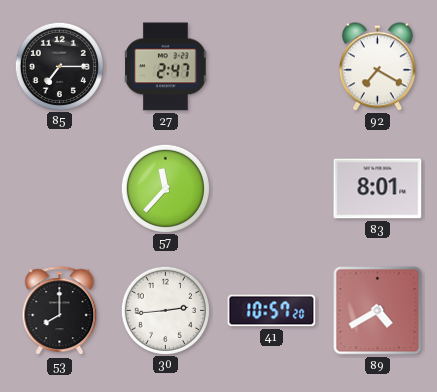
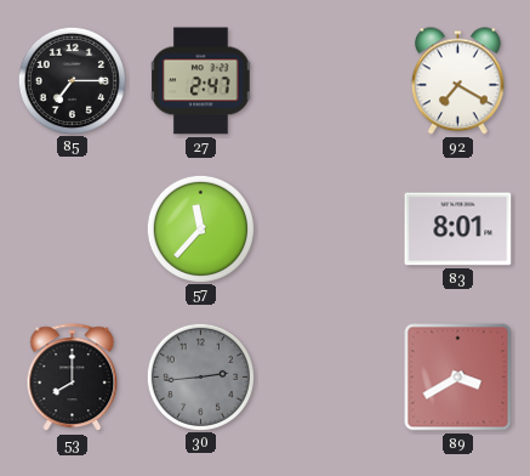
30 dial: white -> grey (200, 376)
41: 10:57 -> none (272, 311)
89: 4:40 -> 3:40 (458, 378)
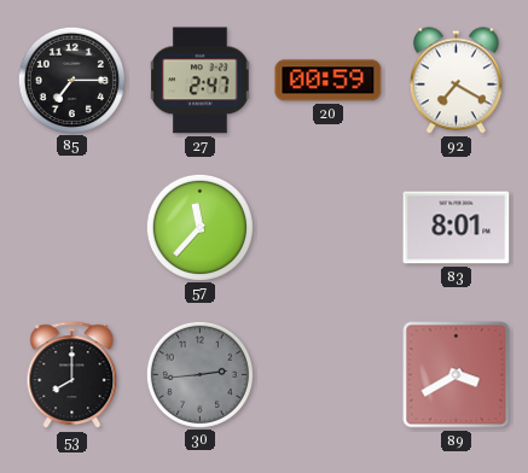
20: none -> 00:59 (329, 81)
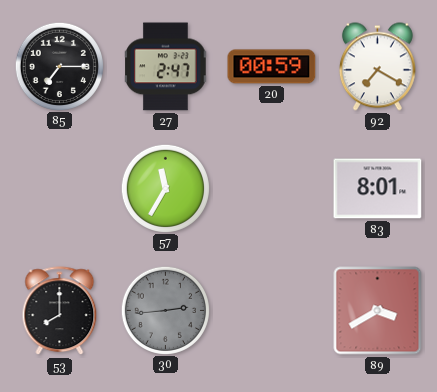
57: 11:37 -> 11:35 (165, 188)
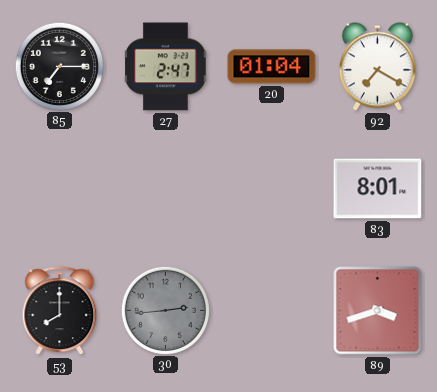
20: 00:59 -> 01:04 (272, 67)
57: 11:35 -> none (165, 188)
89: 3:40 -> 3:42 (378, 311)
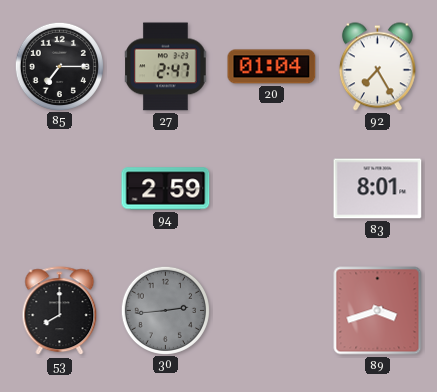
92: 7:20 -> 7:25 (377, 67)
94: none -> 2:59 (166, 189)
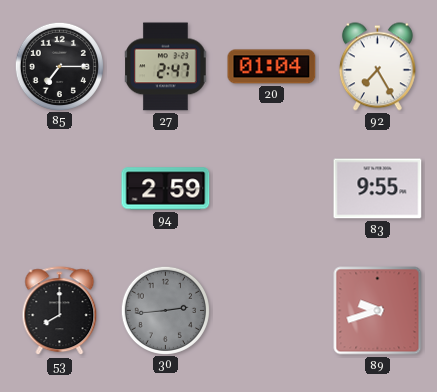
83: 8:01 -> 9:55 (378, 189)
89: 3:42 -> 9:42 (378, 311)
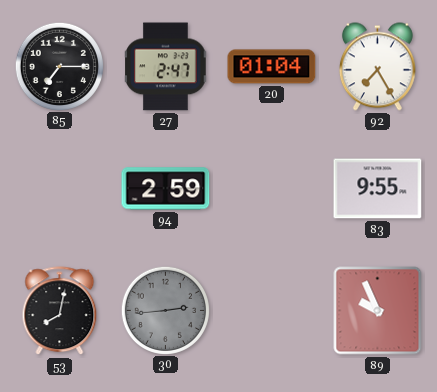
53: 8:00 -> 8:02 (60, 311)
89: 9:42 -> 9:56 (378, 311)
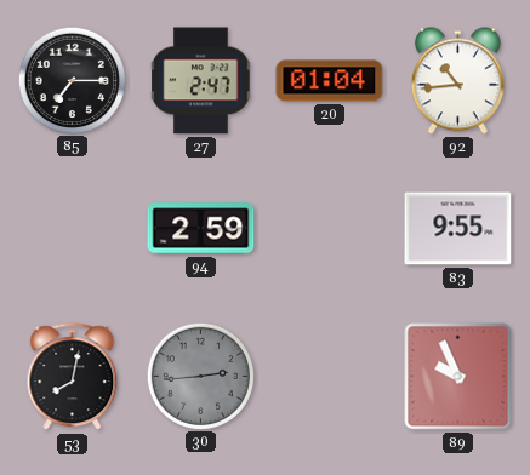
92: 7:25 -> 10:44 (457, 81)
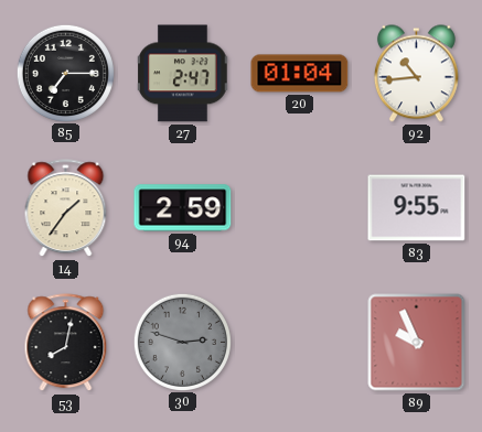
14: none -> 1:36 (66, 208)
30: 2:44 -> 2:48 (182, 342)
